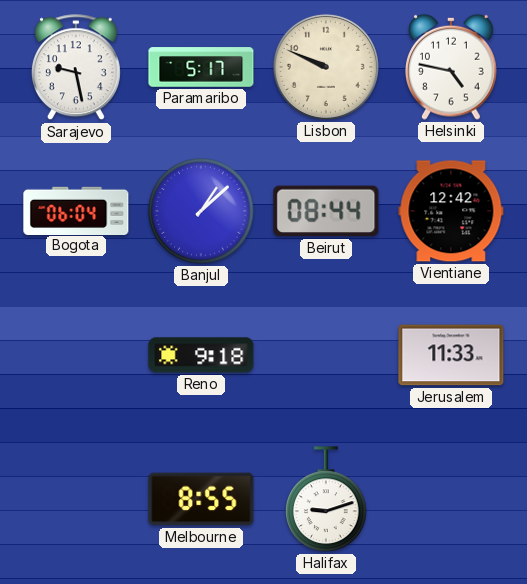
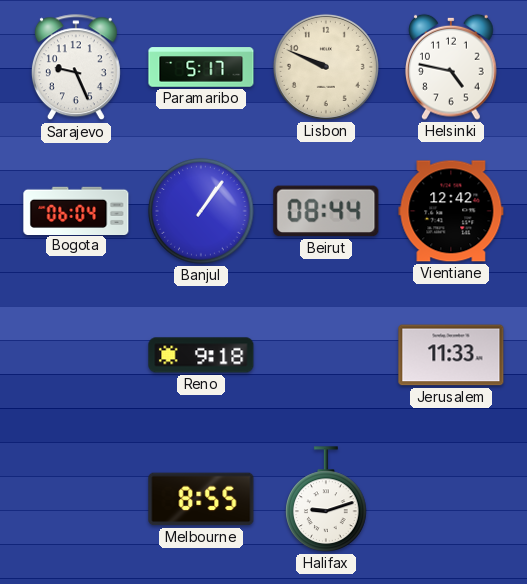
Sarajevo: 9:28 -> 9:26 (76, 68)
Banjul: 1:08 -> 1:06 (201, 211)
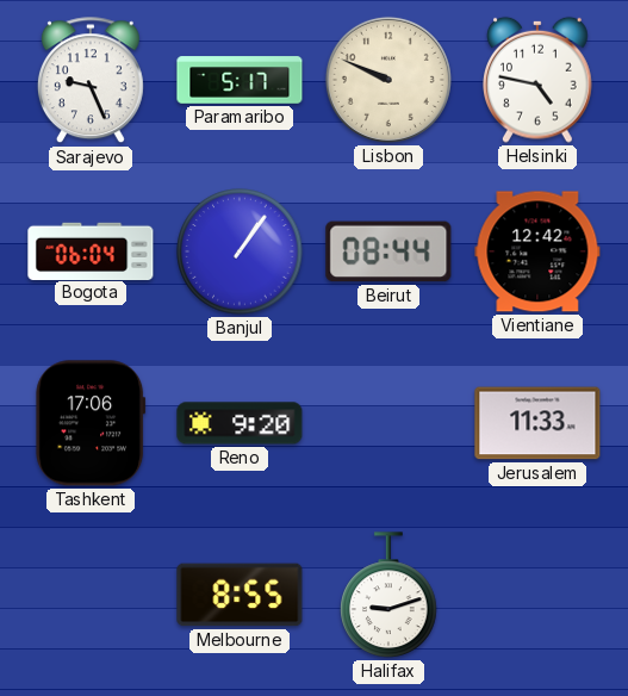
Tashkent: none -> 17:06 (91, 423)
Reno: 9:18 -> 9:20 (240, 423)
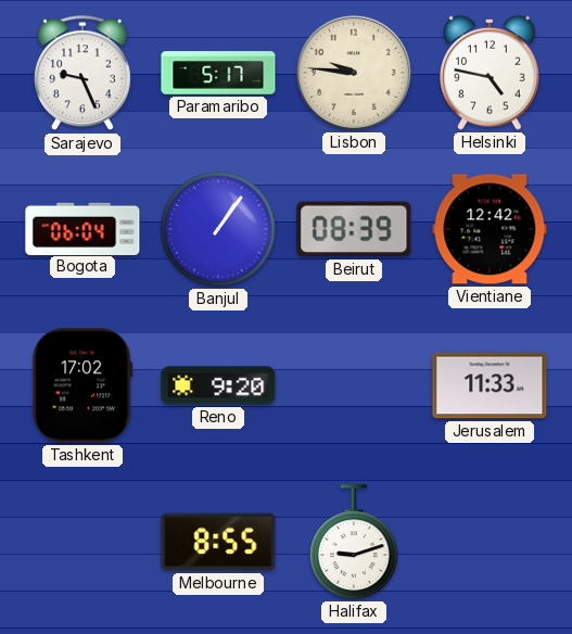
Lisbon: 9:49 -> 9:46 (354, 73)
Beirut: 08:44 -> 08:39 (354, 229)
Tashkent: 17:06 -> 17:02 (82, 385)
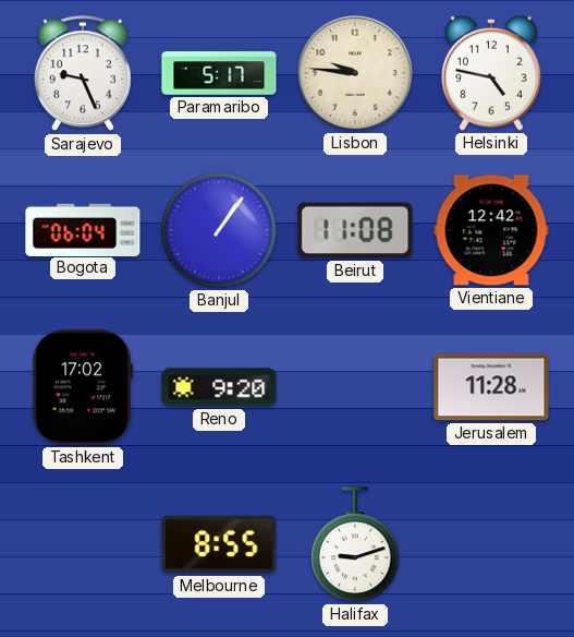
Beirut: 08:39 -> 11:08 (355, 230)
Jerusalem: 11:33 -> 11:28 (491, 387)
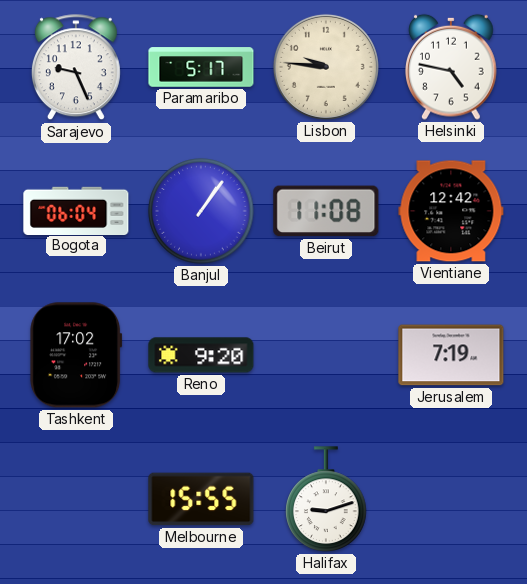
Jerusalem: 11:28 -> 7:19 (451, 355)
Melbourne: 8:55 -> 15:55 (201, 499)
